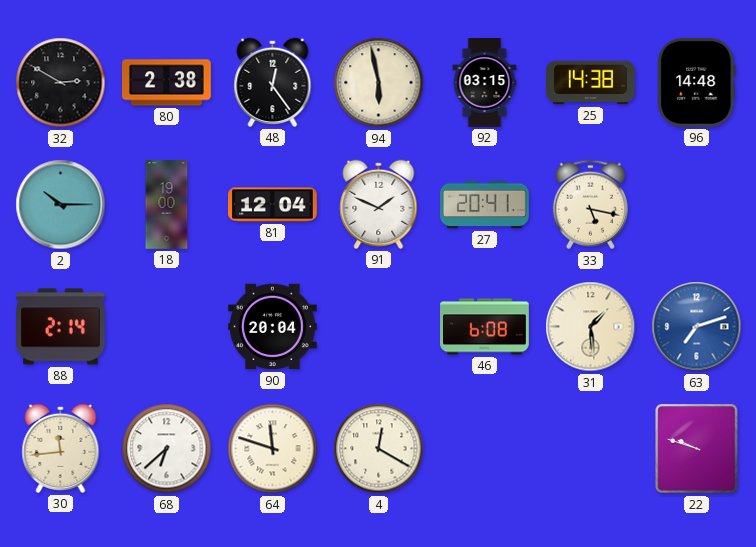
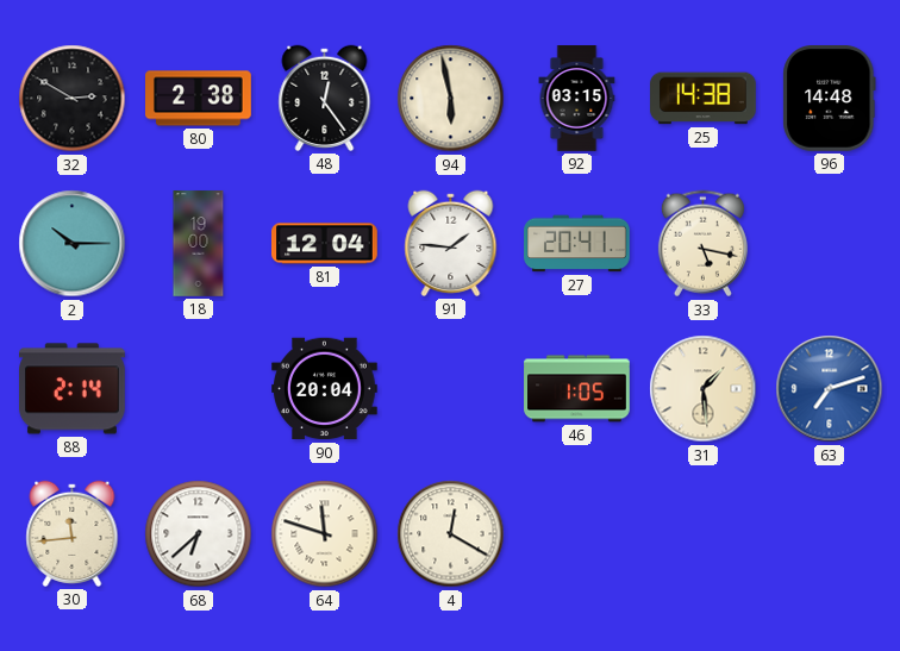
91: 1:49 -> 1:46 (451, 243)
46: 6:08 -> 1:05 (577, 389)
22: 9:48 -> none (697, 449)
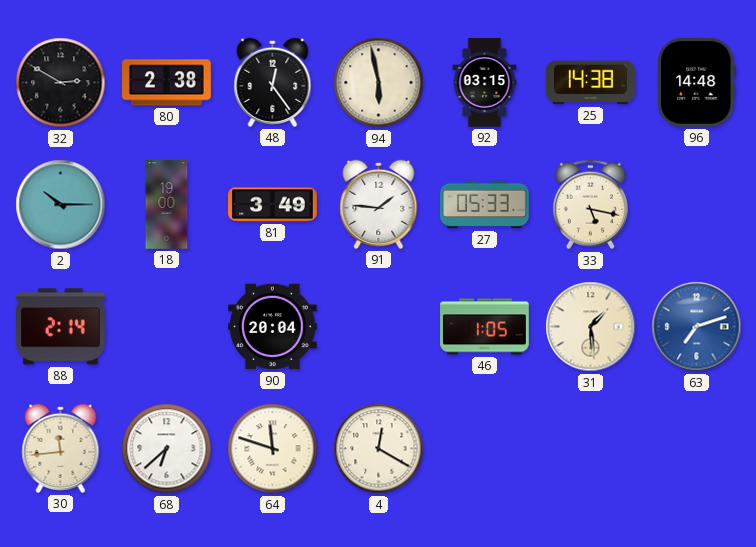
81: 12:04 -> 3:49 (273, 205)
27: 20:41 -> 05:33 (485, 205)
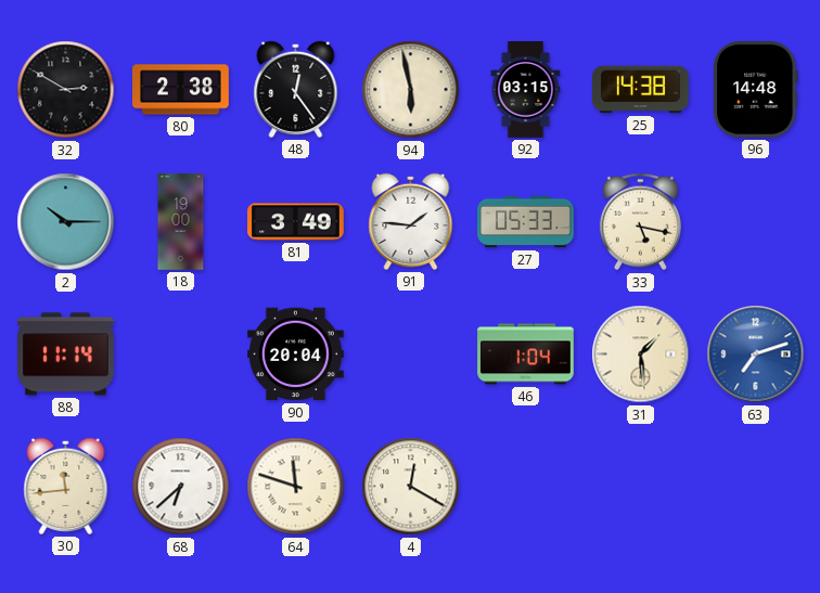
88: 2:14 -> 11:14 (66, 354)
46: 1:05 -> 1:04 (526, 354)
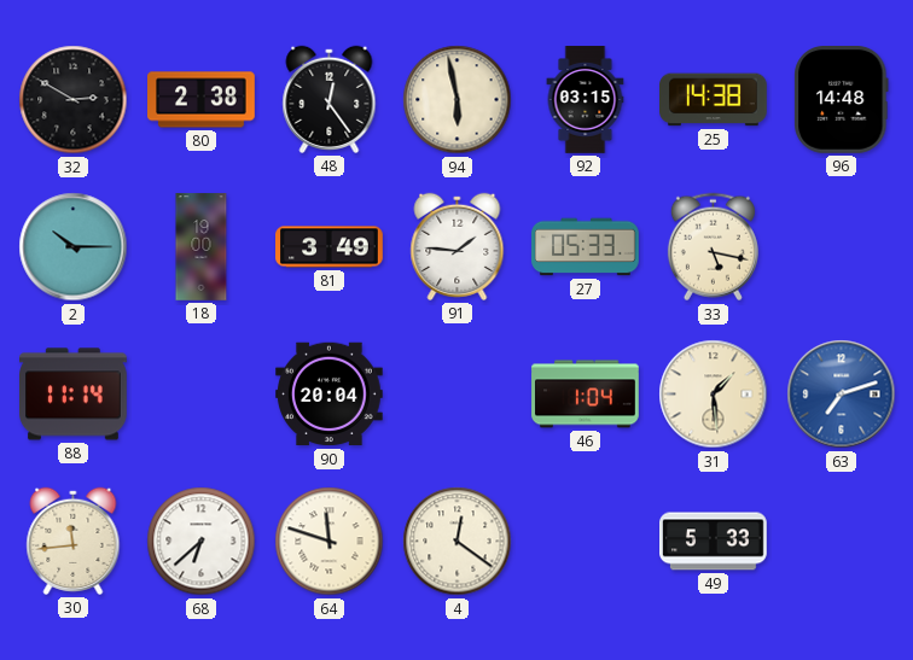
4: 12:20 -> 12:21 (458, 542)
49: none -> 5:33 (714, 542)
